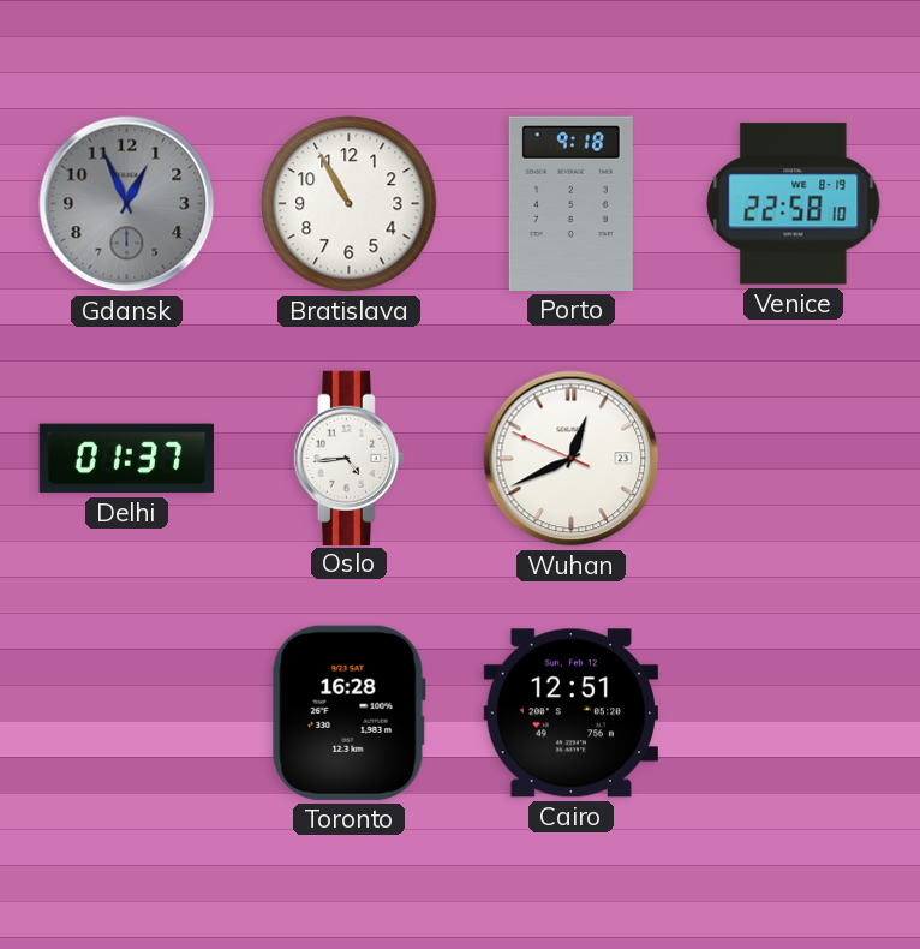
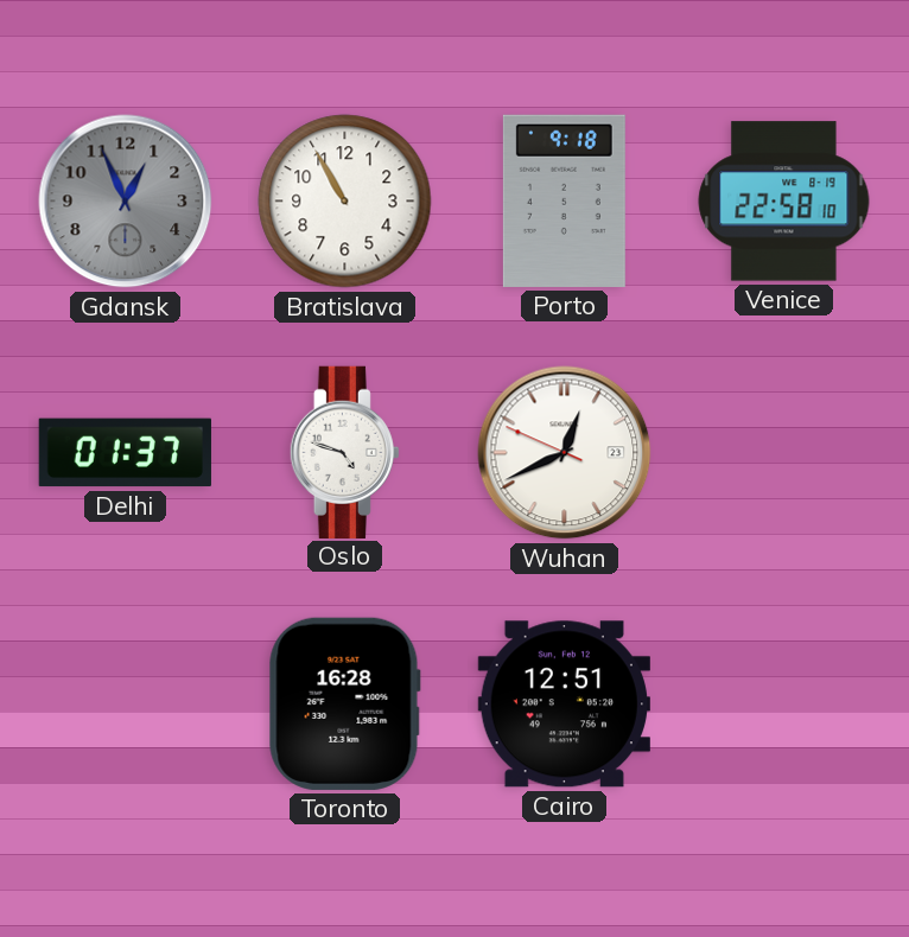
Oslo: 4:44 -> 4:48 (344, 452)
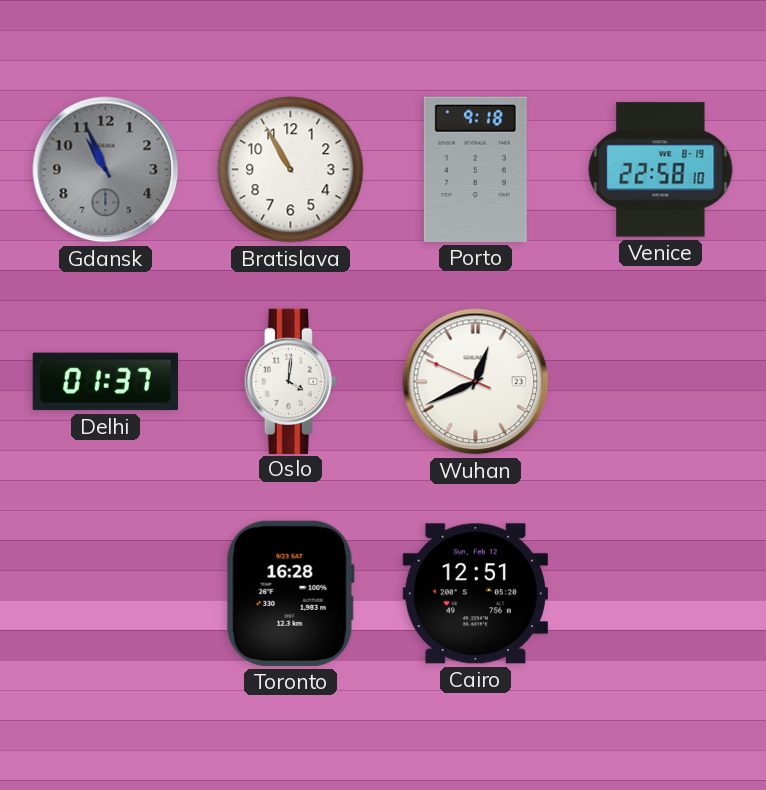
Gdansk: 12:56 -> 10:56 (106, 170)
Oslo: 4:48 -> 4:01 (290, 381)
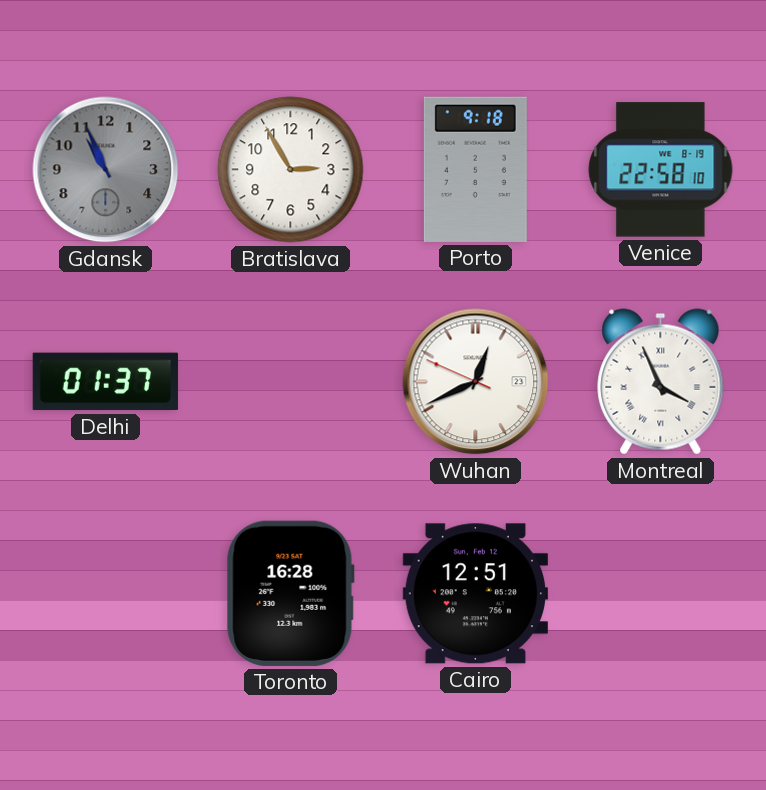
Bratislava: 10:55 -> 2:55 (291, 170)
Oslo: 4:01 -> none (290, 381)
Montreal: none -> 3:56 (661, 382)
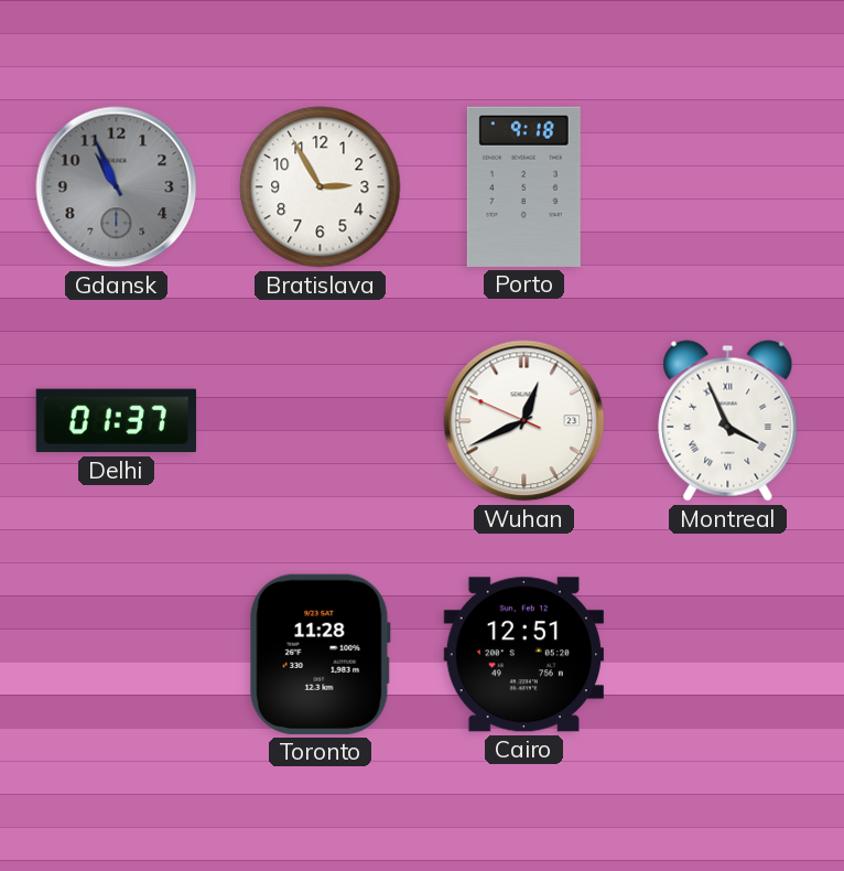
Venice: 22:58 -> none (661, 170)
Toronto: 16:28 -> 11:28 (320, 654)
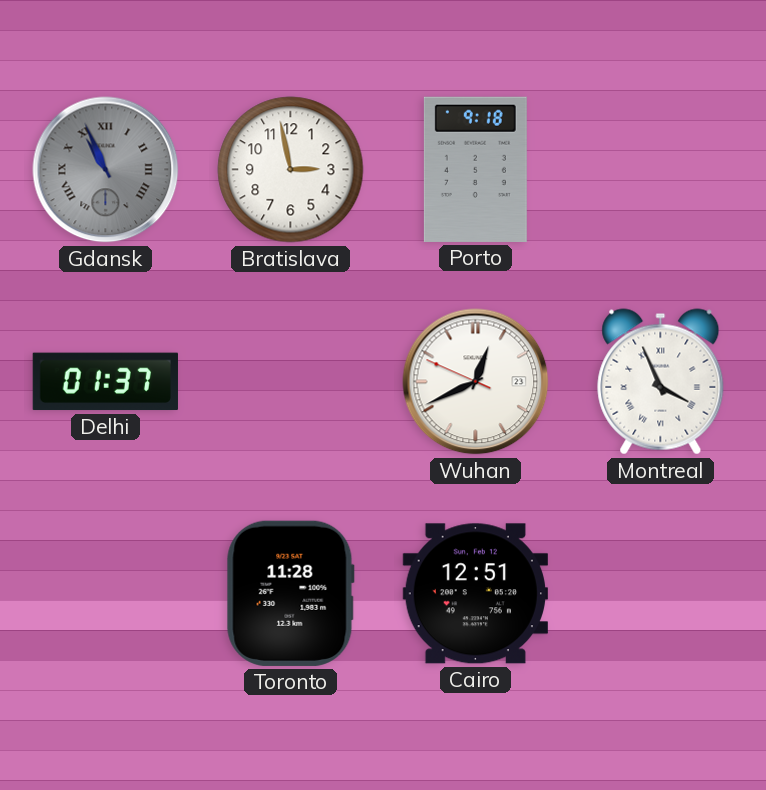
Gdansk numerals: Arabic -> Roman (106, 170)
Bratislava: 2:55 -> 2:58 (291, 170)
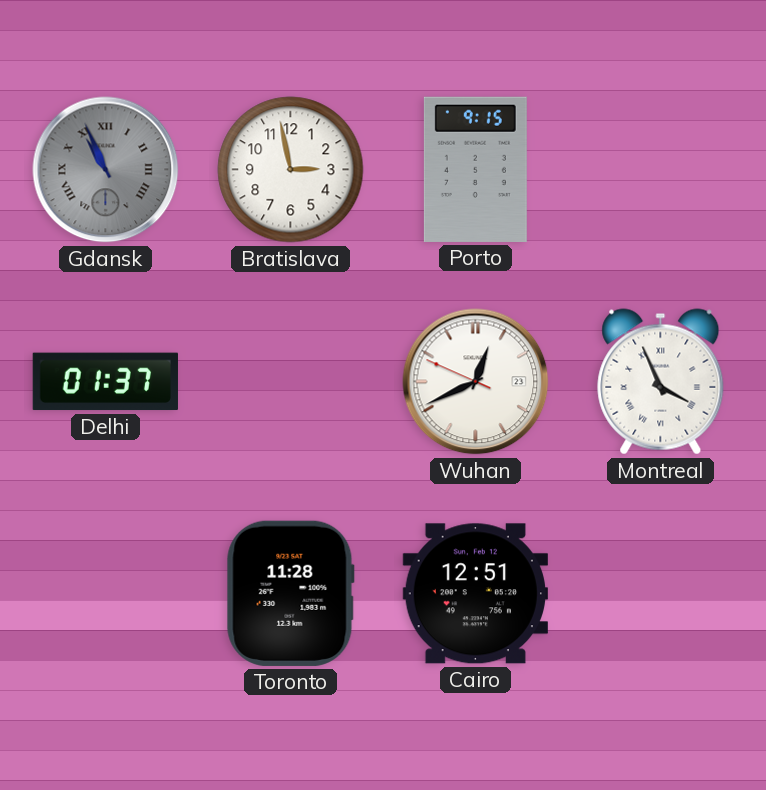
Porto: 9:18 -> 9:15 (475, 169)
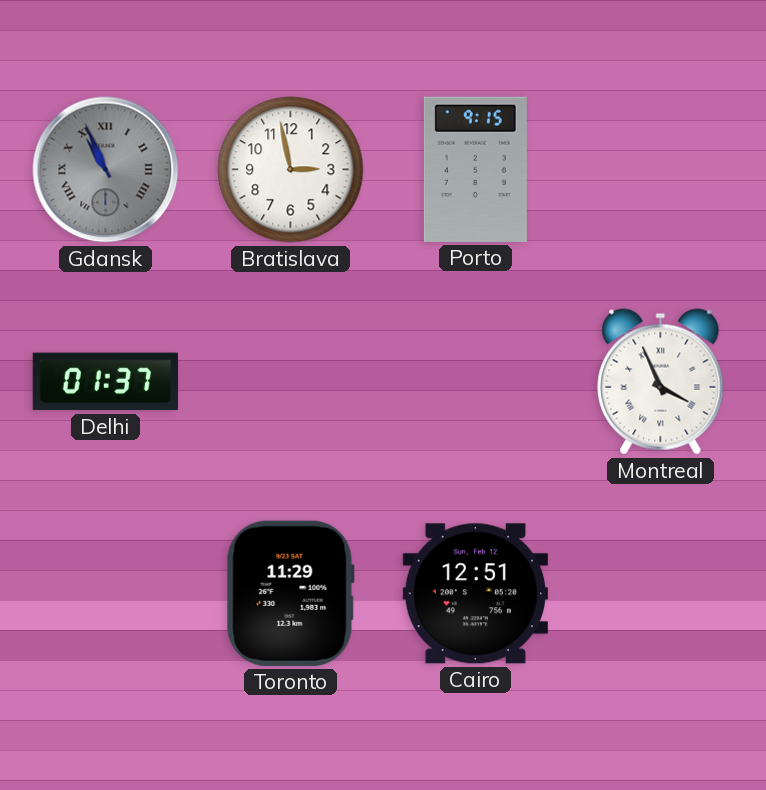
Wuhan: 12:40 -> none (476, 382)
Toronto: 11:28 -> 11:29 (290, 593)
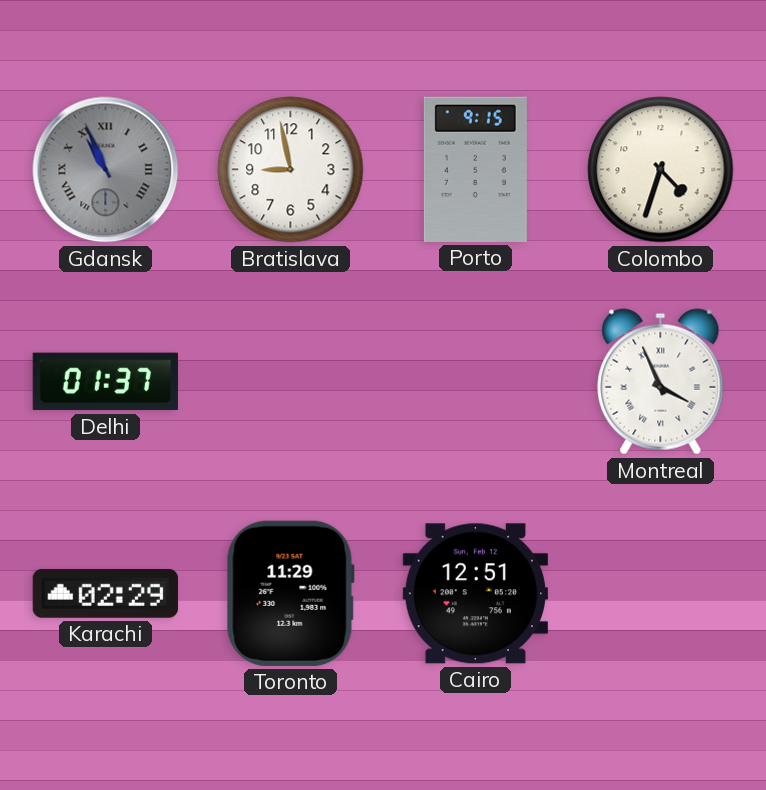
Bratislava: 2:58 -> 8:58 (291, 170)
Colombo: none -> 4:33 (661, 170)
Karachi: none -> 02:29 (105, 593)
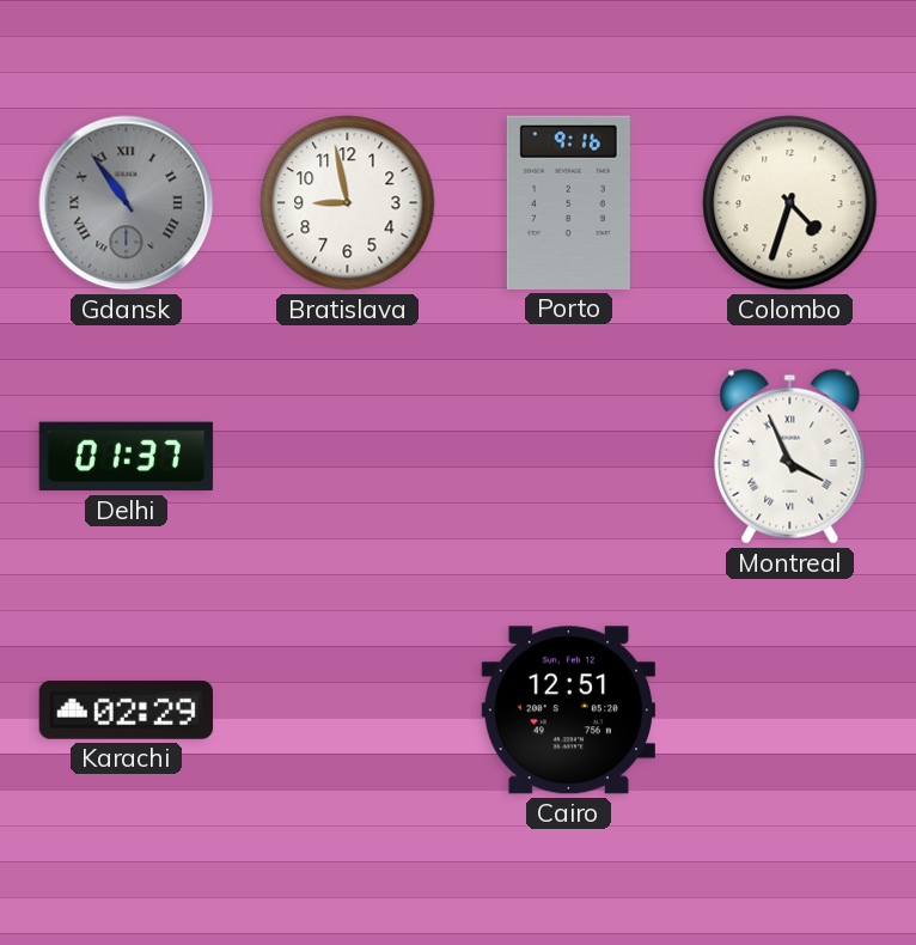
Gdansk: 10:56 -> 10:54 (127, 203)
Porto: 9:15 -> 9:16 (568, 202)
Toronto: 11:29 -> none (290, 593)
